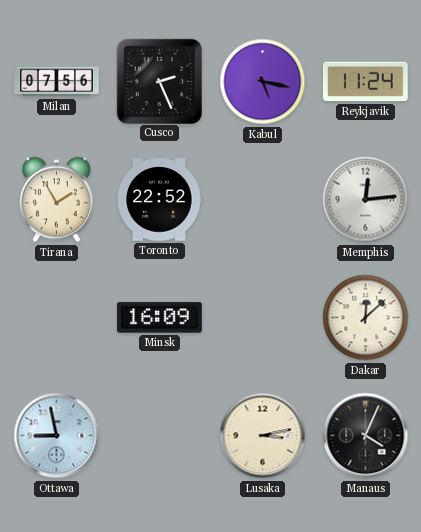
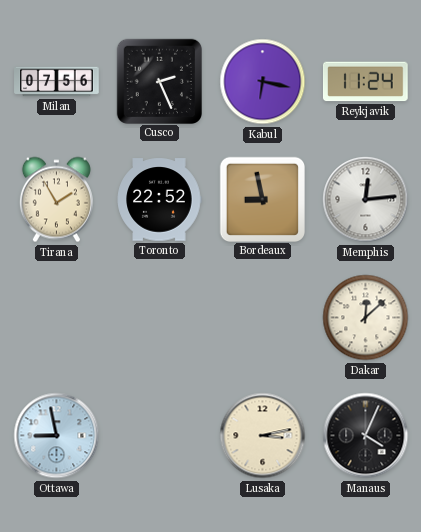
Kabul: 5:17 -> 6:17 (263, 82)
Bordeaux: none -> 8:58 (262, 199)
Minsk: 16:09 -> none (160, 318)
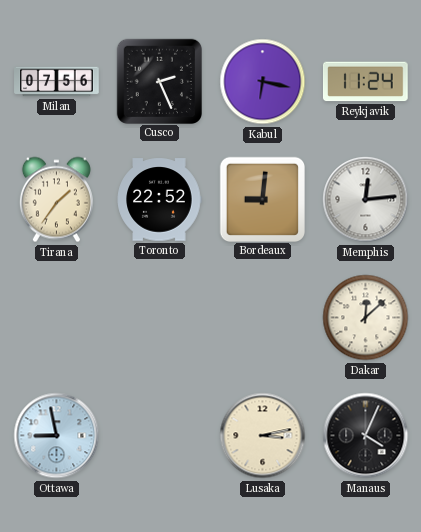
Tirana: 1:55 -> 1:36 (56, 200)
Bordeaux: 8:58 -> 9:01 (262, 199)
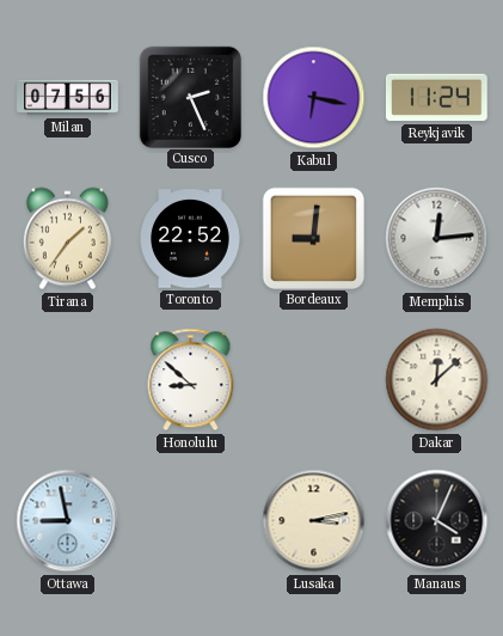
Honolulu: none -> 8:52 (191, 380)
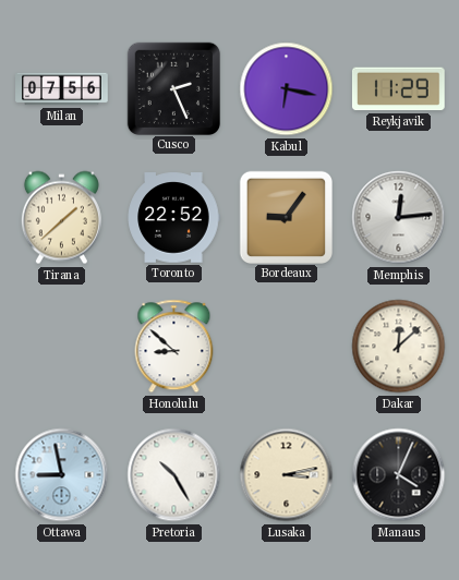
Reykjavik: 11:24 -> 11:29 (399, 89)
Tirana: 1:36 -> 1:38 (61, 218)
Bordeaux: 9:01 -> 9:06 (286, 217)
Pretoria: none -> 10:25 (174, 475)
